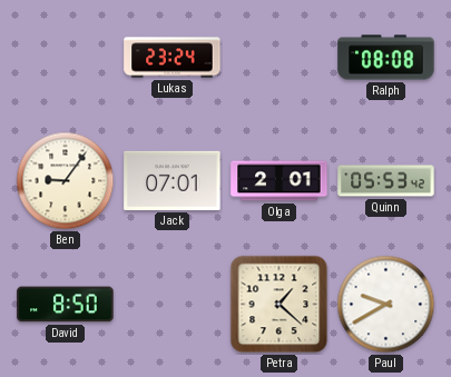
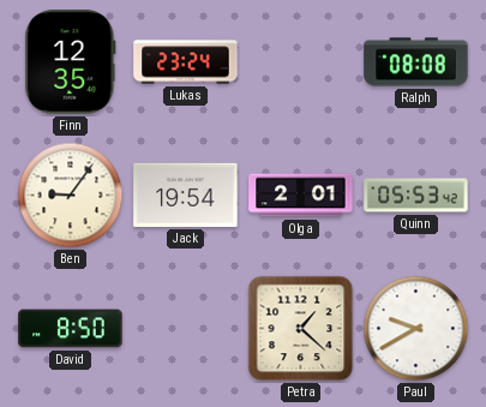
Finn: none -> 12:35 (71, 62)
Jack: 07:01 -> 19:54 (186, 194)
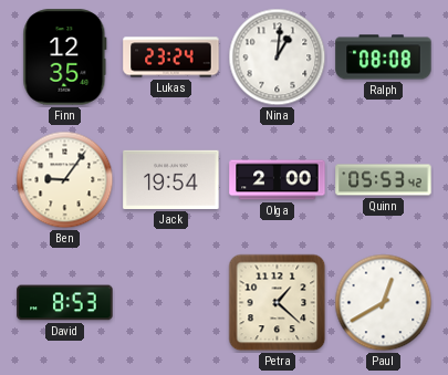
Nina: none -> 1:01 (278, 58)
Olga: 2:01 -> 2:00 (278, 180)
David: 8:50 -> 8:53 (65, 303)
Paul: 9:40 -> 12:40 (384, 303)
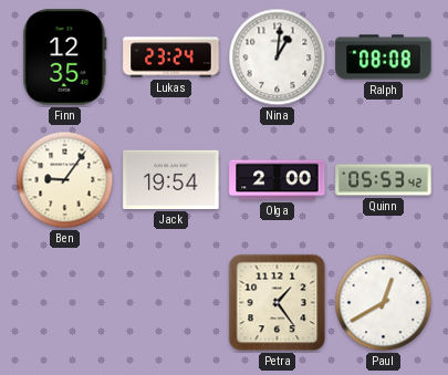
David: 8:53 -> none (65, 303)
Petra: 1:22 -> 1:24 (278, 303)
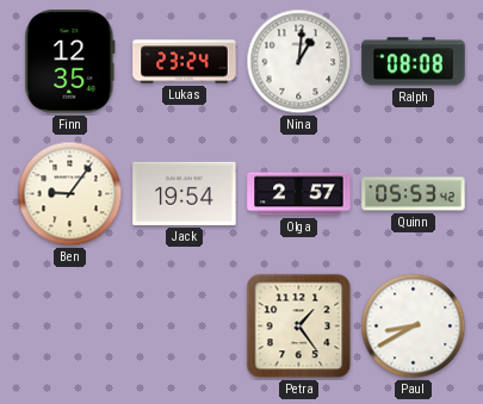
Olga: 2:00 -> 2:57 (299, 194)
Paul: 12:40 -> 8:40 (414, 327)
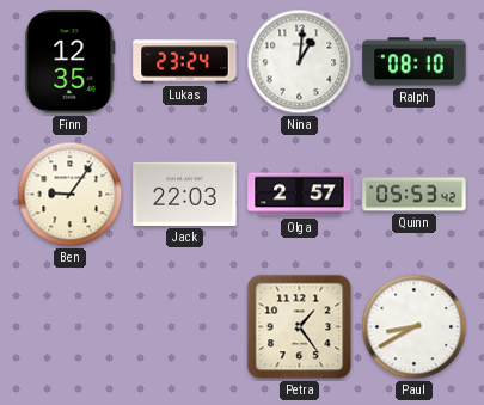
Ralph: 08:08 -> 08:10 (415, 62)
Jack: 19:54 -> 22:03 (185, 194)
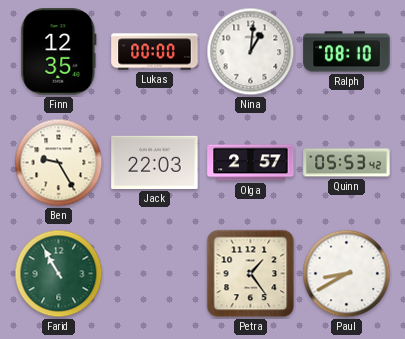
Lukas: 23:24 -> 00:00 (155, 52)
Ben: 9:06 -> 9:25 (59, 163)
Farid: none -> 10:55 (59, 274)
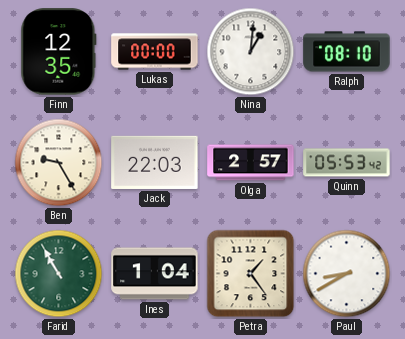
Ines: none -> 1:04 (155, 274)
